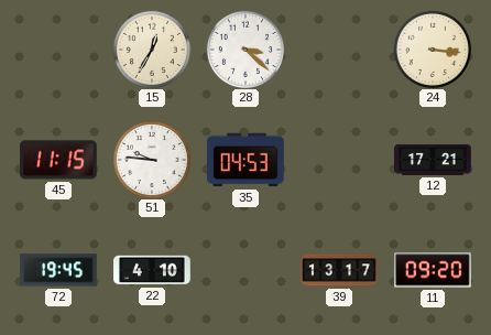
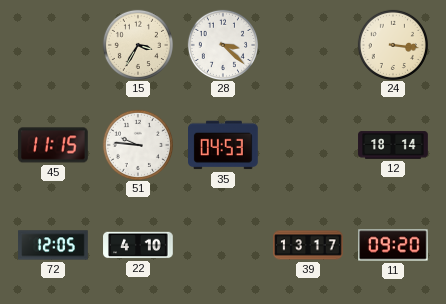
15: 12:35 -> 3:35 (137, 44)
12: 17:21 -> 18:14 (393, 145)
72: 19:45 -> 12:05 (53, 245)
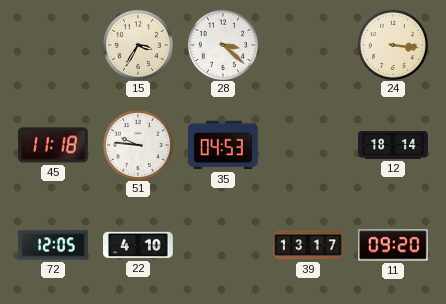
45: 11:15 -> 11:18 (54, 145)
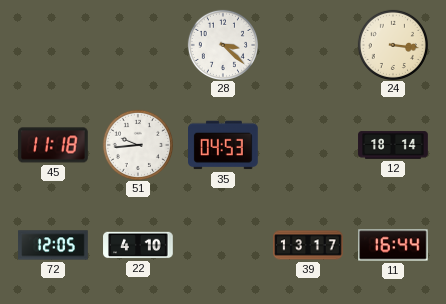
15: 3:35 -> none (137, 44)
51: 9:46 -> 9:44 (137, 144)
11: 09:20 -> 16:44 (394, 245)
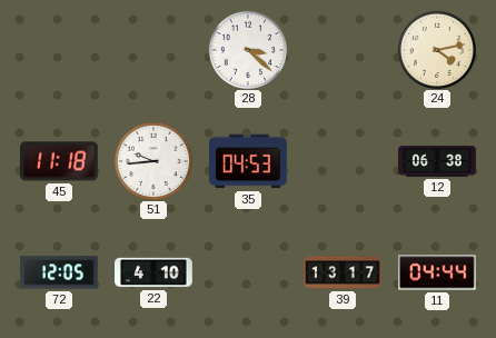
24: 3:16 -> 4:13 (436, 49)
12: 18:14 -> 06:38 (437, 161)
11: 16:44 -> 04:44 (438, 272)
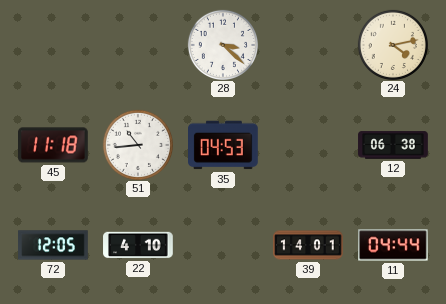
51: 9:44 -> 10:44 (137, 144)
39: 13:17 -> 14:01 (308, 245)
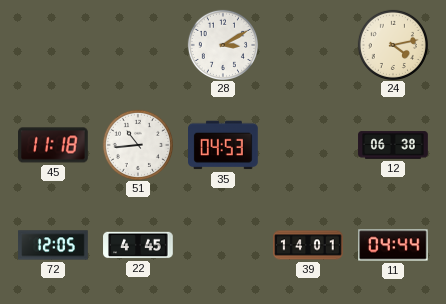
28: 3:22 -> 3:10 (222, 44)
22: 4:10 -> 4:45 (138, 245)
